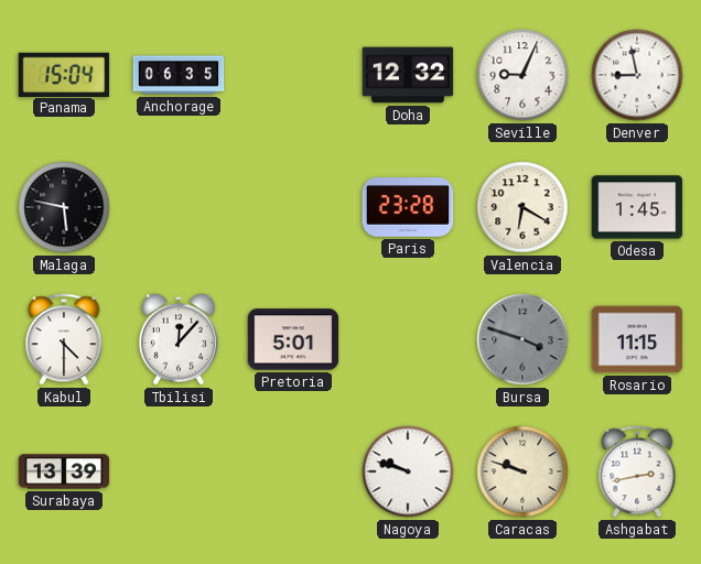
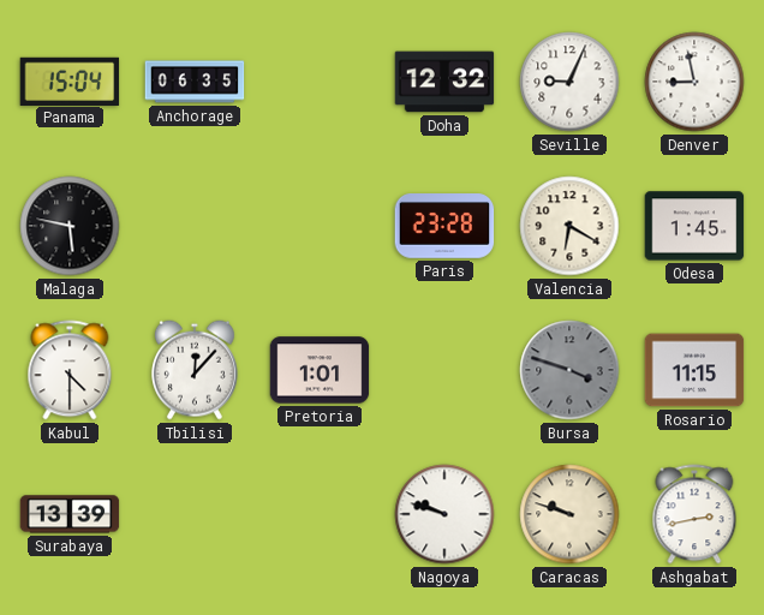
Pretoria: 5:01 -> 1:01 (320, 370)
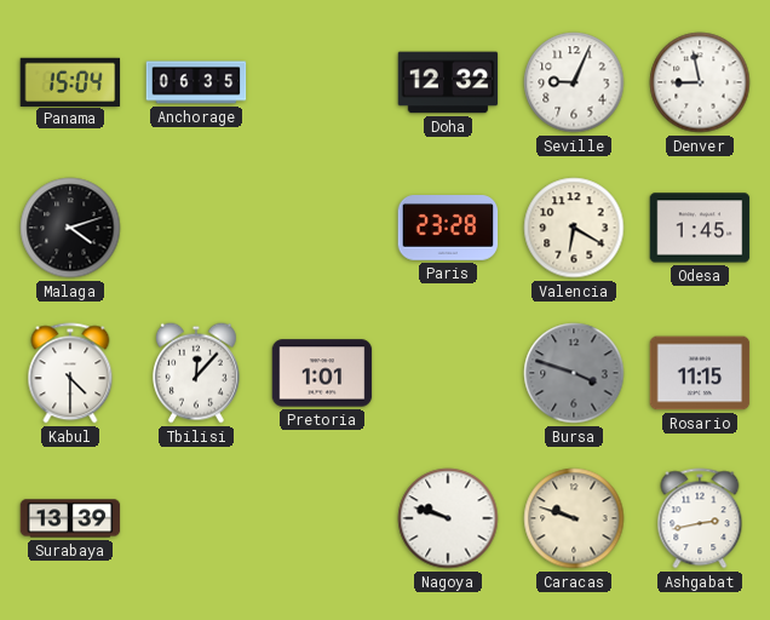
Malaga: 5:47 -> 4:12 (70, 228)
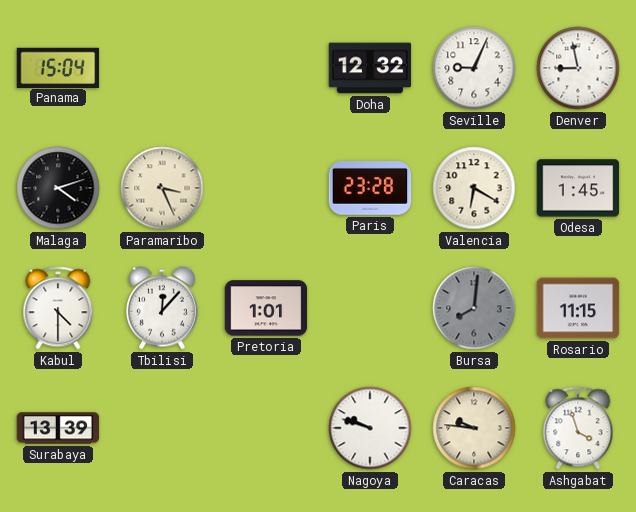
Anchorage: 06:35 -> none (196, 82)
Paramaribo: none -> 3:26 (162, 188)
Bursa: 3:48 -> 8:01 (474, 308)
Caracas: 9:48 -> 9:46 (474, 428)
Ashgabat: 2:43 -> 3:57 (578, 428)
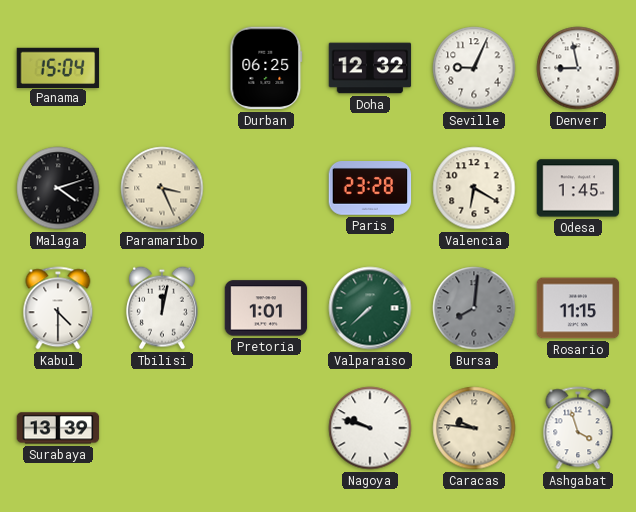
Durban: none -> 06:25 (266, 68)
Tbilisi: 12:07 -> 12:02 (162, 308)
Valparaiso: none -> 7:38 (370, 308)
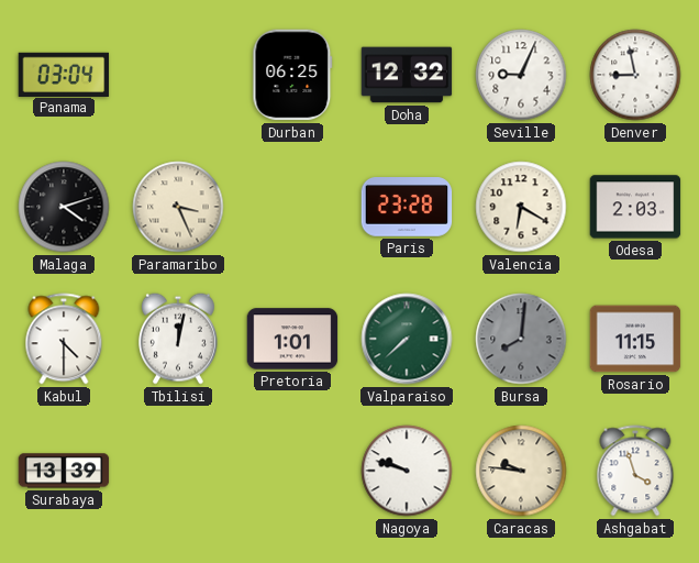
Panama: 15:04 -> 03:04 (64, 74)
Odesa: 1:45 -> 2:03 (635, 207)
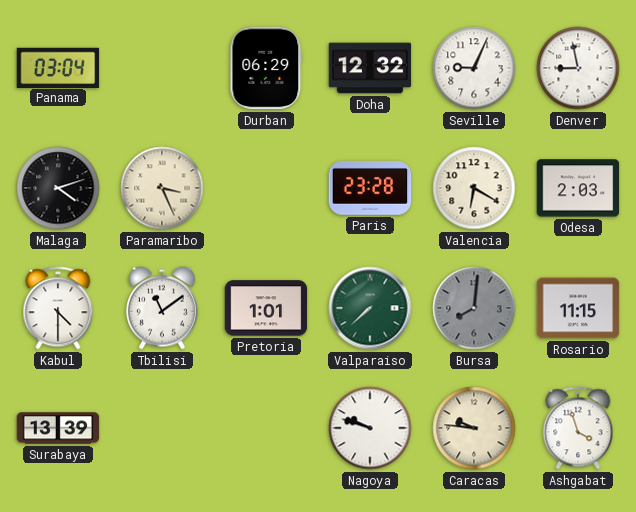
Durban: 06:25 -> 06:29 (266, 68)
Tbilisi: 12:02 -> 11:09 (162, 308)
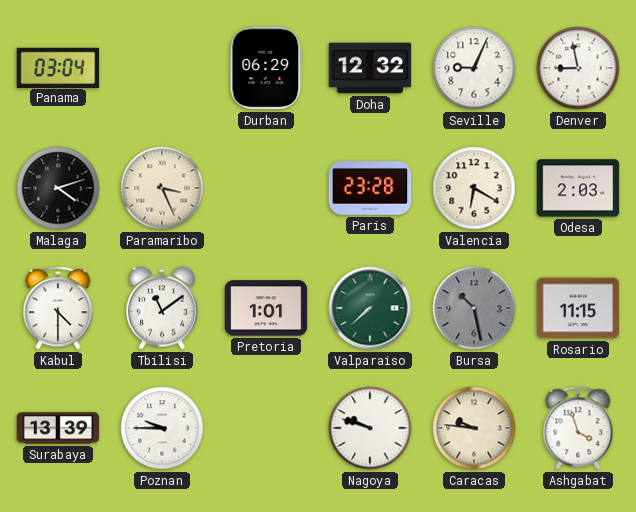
Bursa: 8:01 -> 10:28 (474, 308)
Poznan: none -> 9:45 (162, 428)
